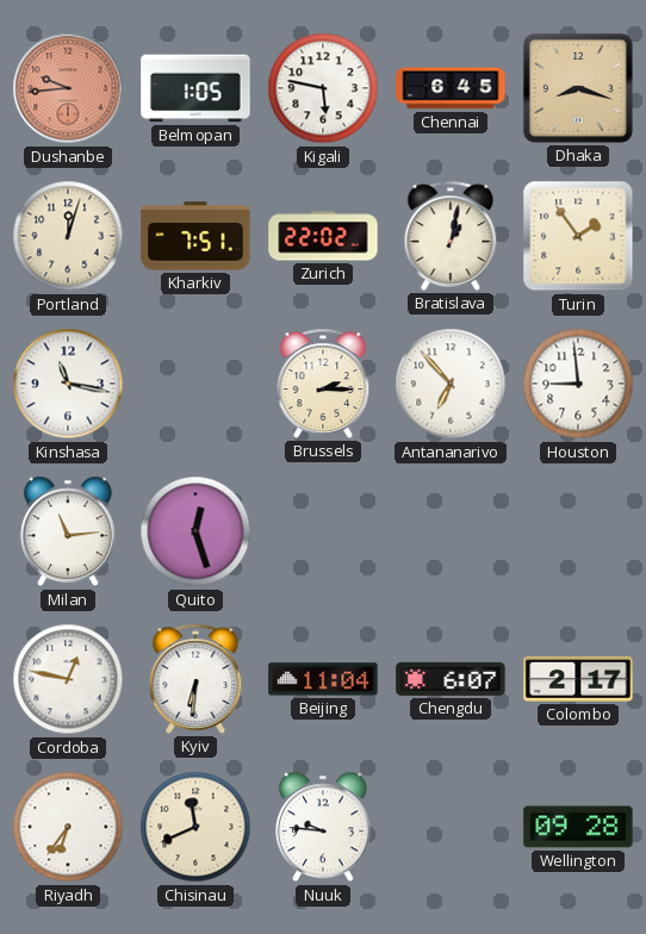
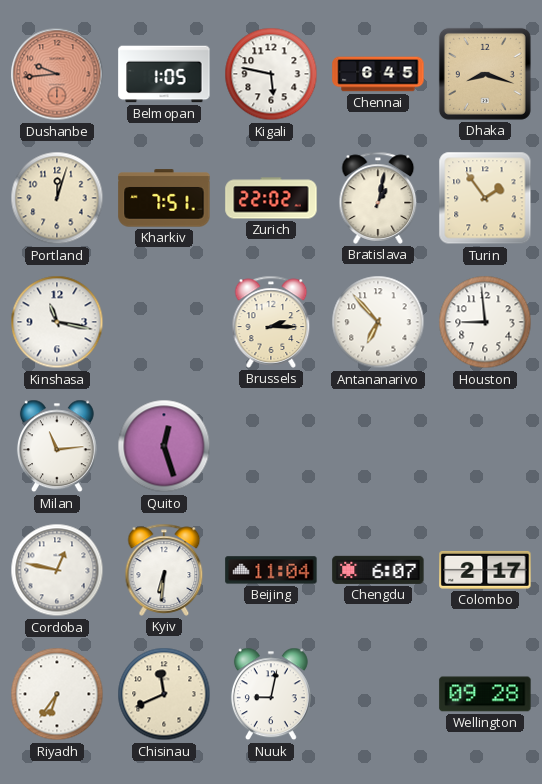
Nuuk: 9:46 -> 9:02 (271, 694)
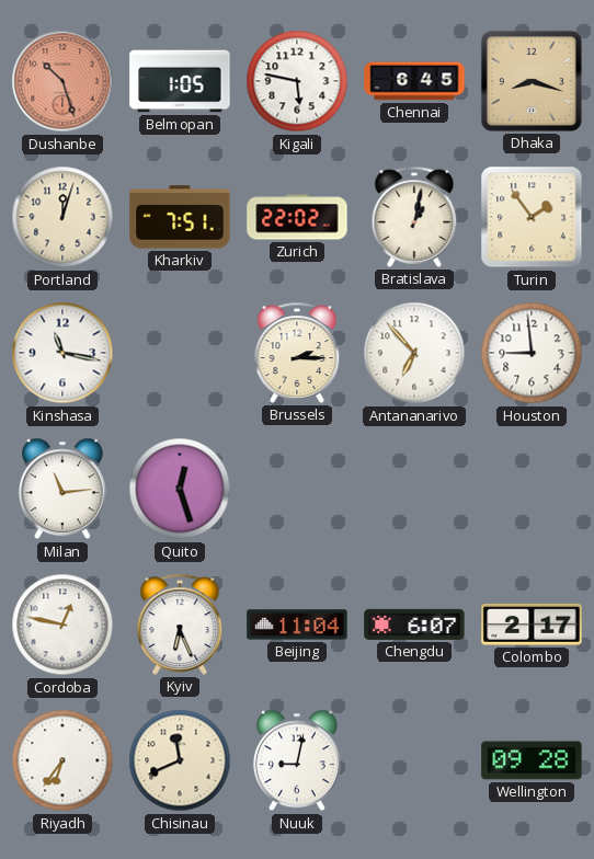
Dushanbe: 9:44 -> 10:27 (62, 81)
Kyiv: 6:31 -> 6:26 (180, 625)
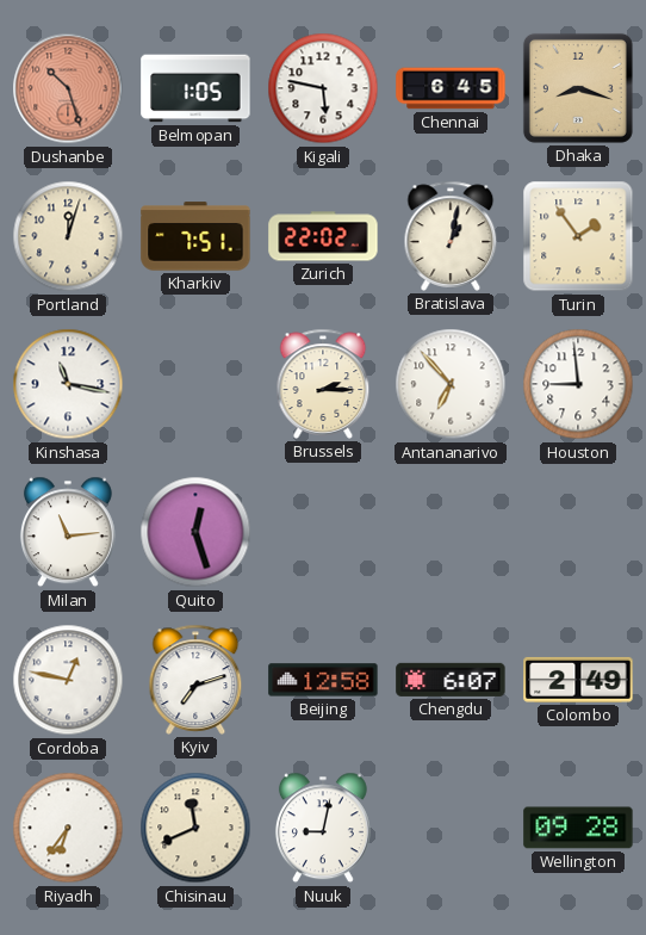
Kyiv: 6:26 -> 7:12 (195, 680)
Beijing: 11:04 -> 12:58 (323, 680)
Colombo: 2:17 -> 2:49 (578, 680)
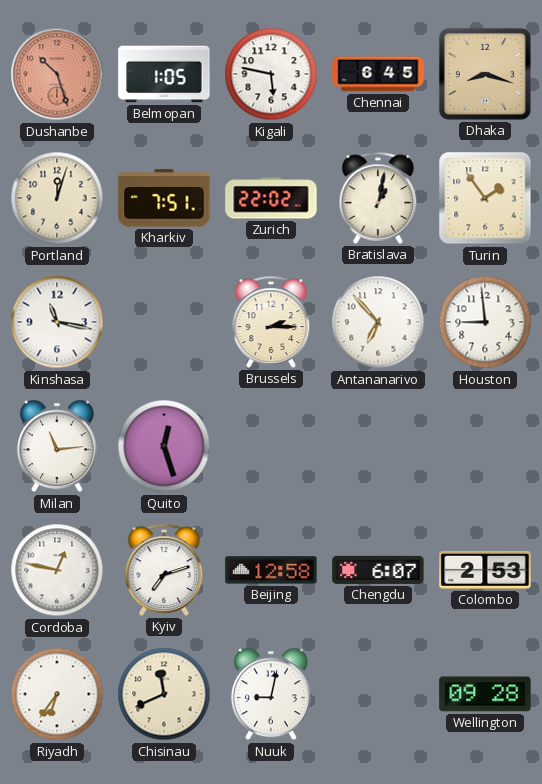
Colombo: 2:49 -> 2:53 (485, 570)
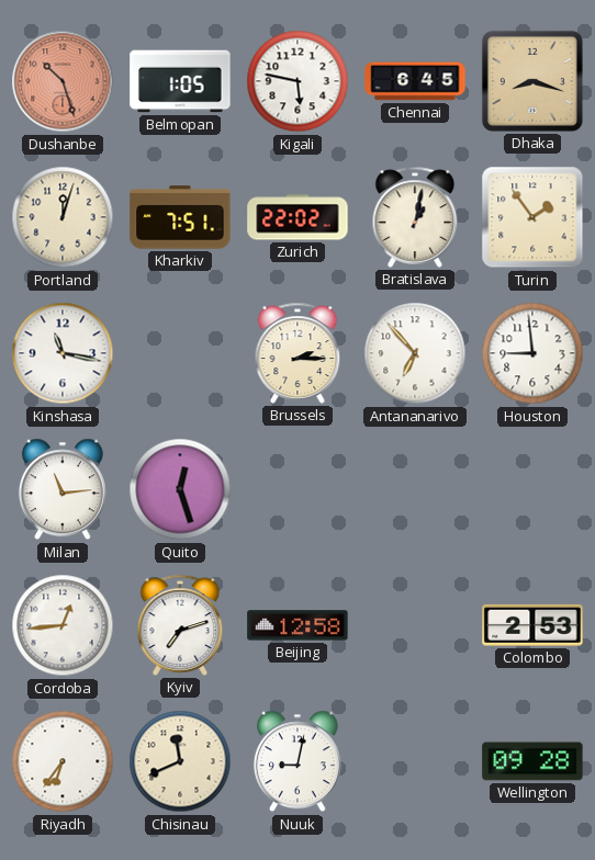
Cordoba: 12:47 -> 12:44 (63, 625)
Chengdu: 6:07 -> none (378, 570)
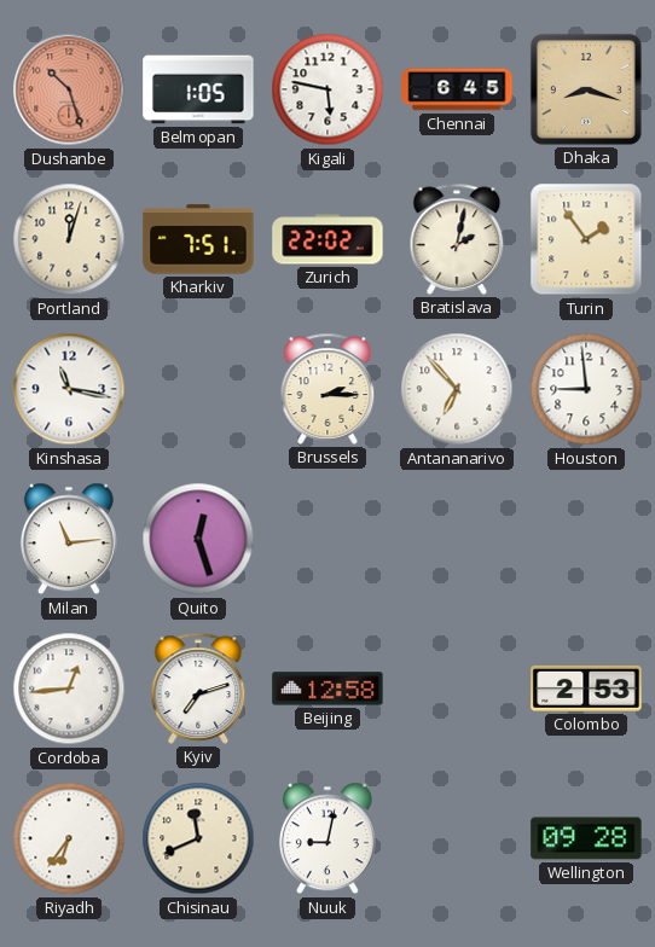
Bratislava: 1:02 -> 2:02 (457, 239)
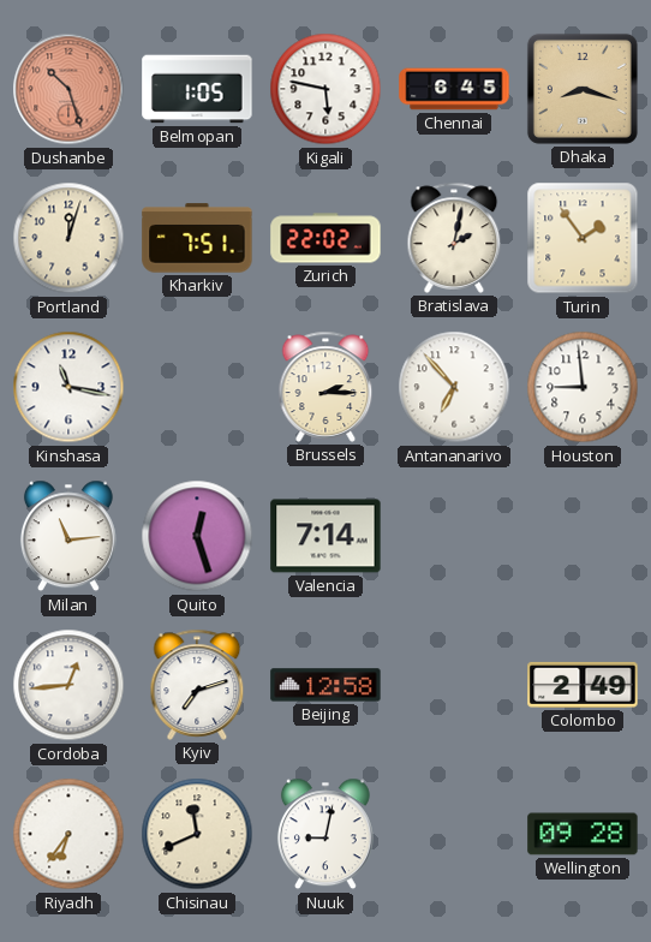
Valencia: none -> 7:14 (325, 536)
Colombo: 2:53 -> 2:49 (583, 685)
